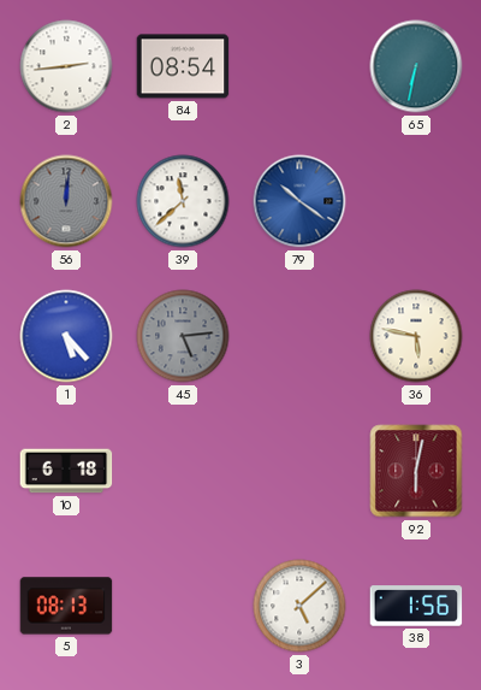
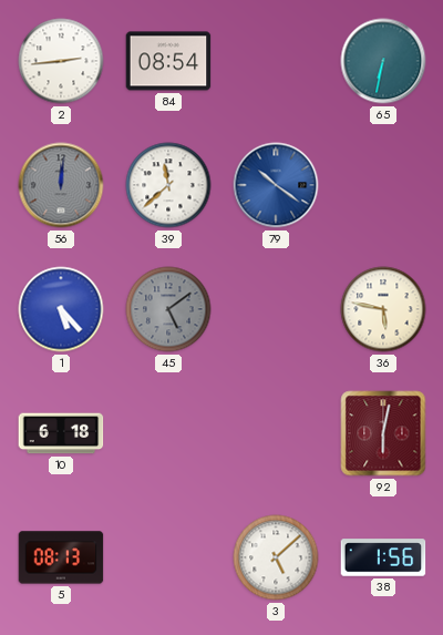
45: 5:14 -> 5:09 (168, 309)
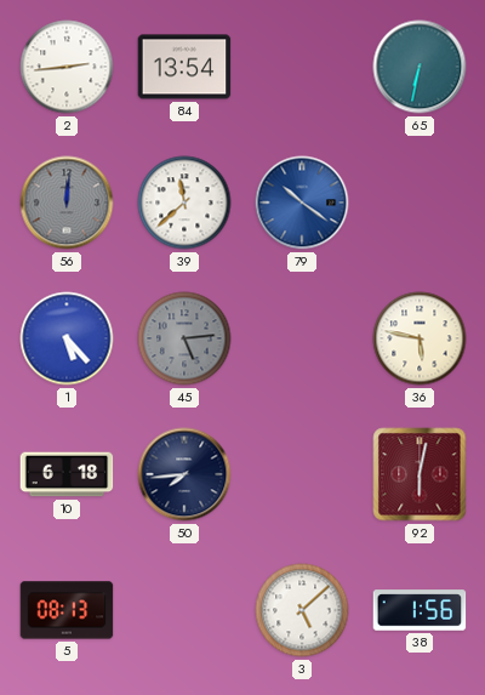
84: 08:54 -> 13:54 (184, 67)
45: 5:09 -> 5:14 (184, 338)
50: none -> 7:44 (184, 474)
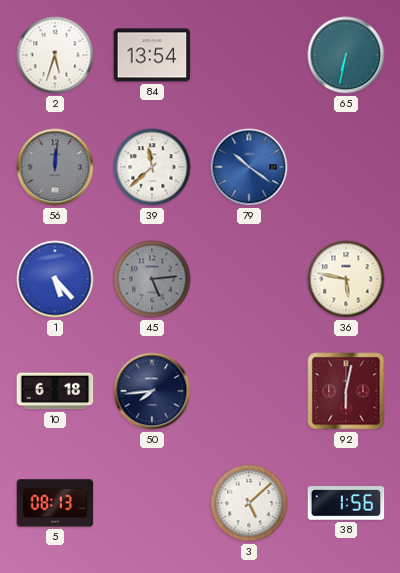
2: 2:44 -> 5:33 (55, 55)
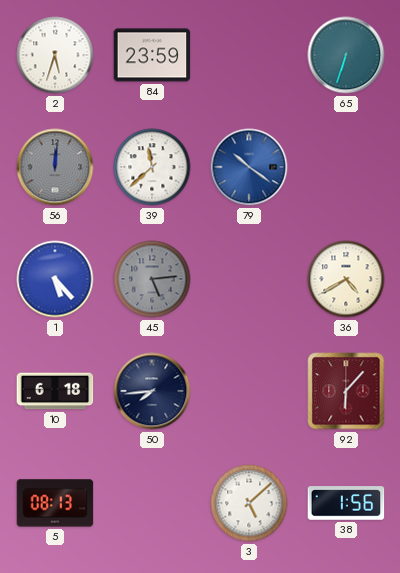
84: 13:54 -> 23:59 (152, 55)
65: 6:32 -> 6:33 (346, 55)
36: 5:47 -> 4:40 (346, 279)
92: 6:02 -> 6:07 (346, 391)
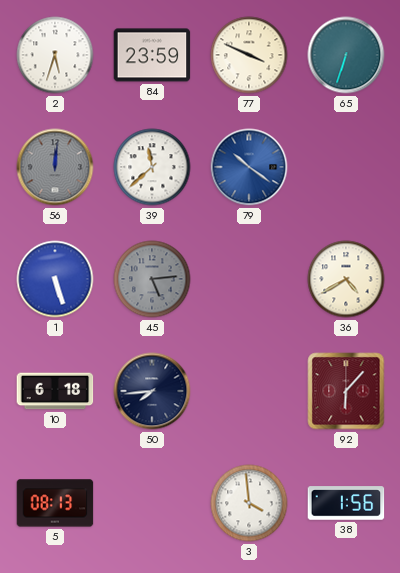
77: none -> 3:49 (249, 55)
1: 5:23 -> 5:27 (55, 279)
3: 5:08 -> 3:59 (249, 503)
